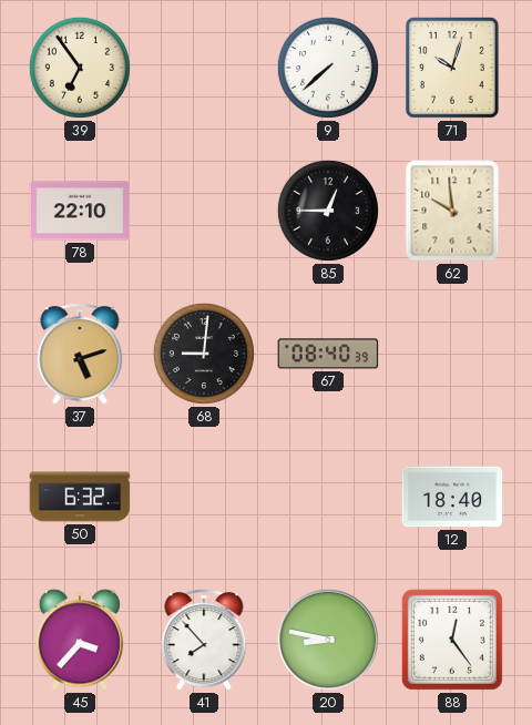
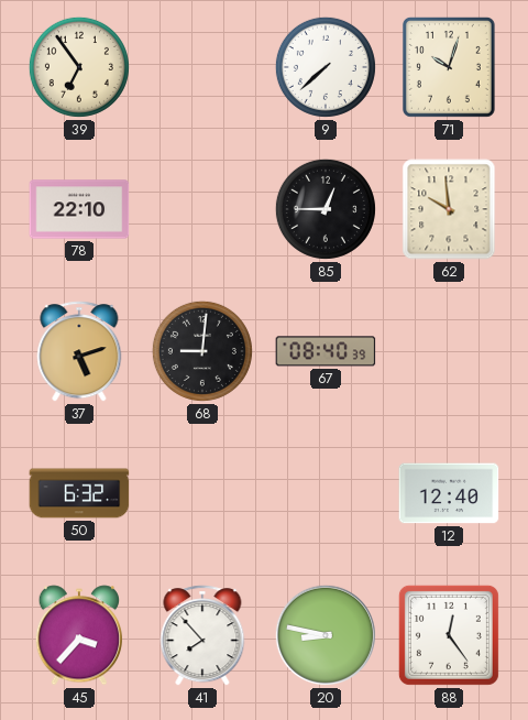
12: 18:40 -> 12:40 (449, 493)
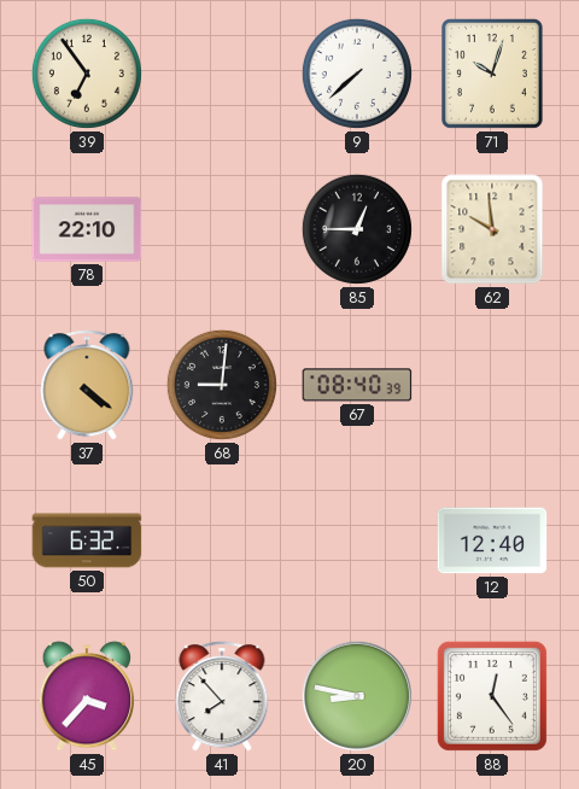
37: 5:12 -> 4:21 (87, 385)
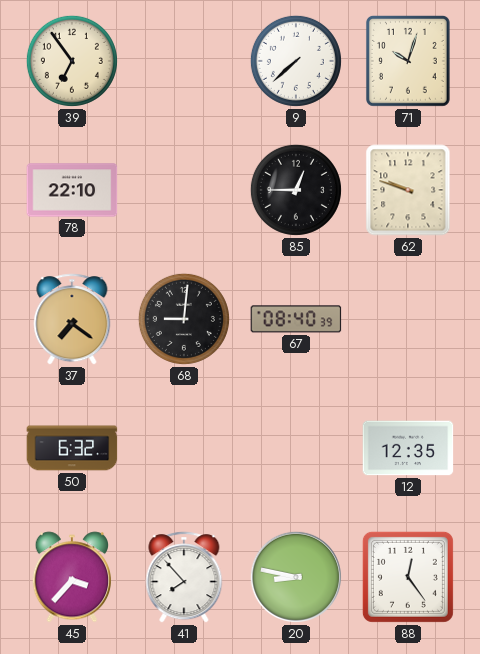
62: 9:59 -> 9:48 (408, 190)
37: 4:21 -> 7:21 (72, 319)
12: 12:40 -> 12:35 (408, 448)
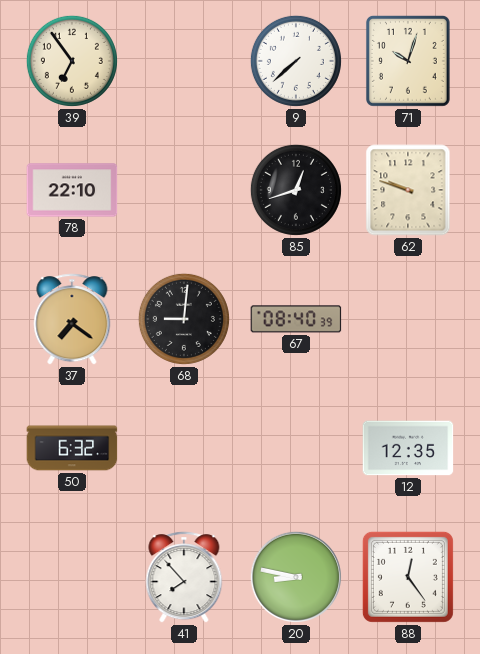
85: 12:45 -> 12:42 (296, 190)
45: 3:37 -> none (72, 577)
